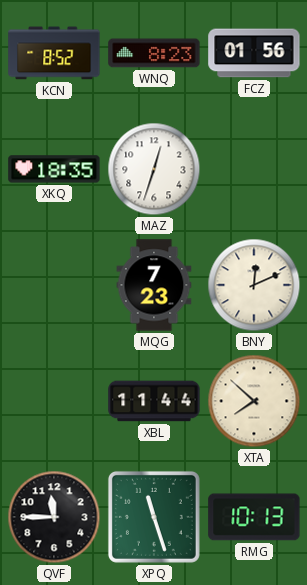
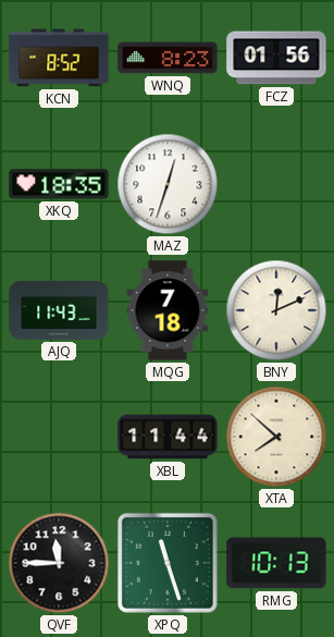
AJQ: none -> 11:43 (59, 310)
MQG: 7:23 -> 7:18 (168, 310)
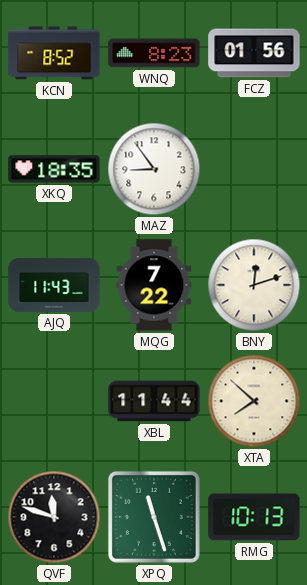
MAZ: 12:33 -> 8:54 (154, 169)
MQG: 7:18 -> 7:22 (154, 285)
BNY: 12:11 -> 12:12 (254, 285)
QVF: 11:45 -> 11:48 (54, 517)
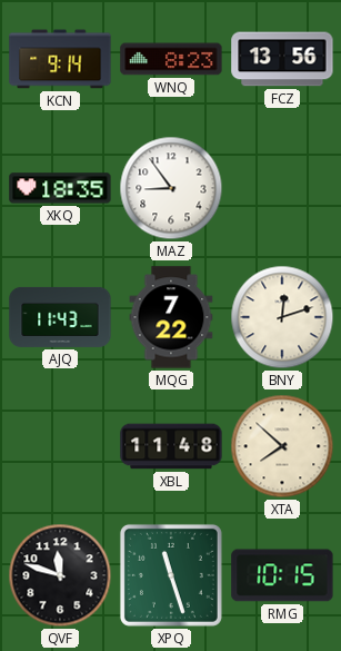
KCN: 8:52 -> 9:14 (60, 59)
FCZ: 01:56 -> 13:56 (282, 59)
XBL: 11:44 -> 11:48 (171, 446)
RMG: 10:13 -> 10:15 (282, 575)
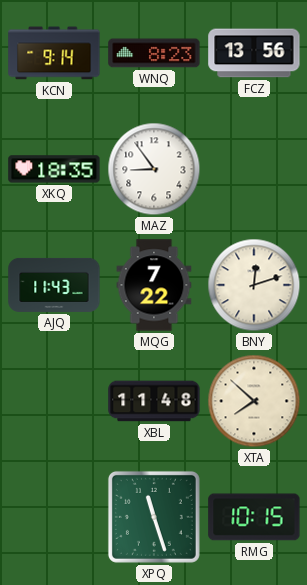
QVF: 11:48 -> none (60, 575)
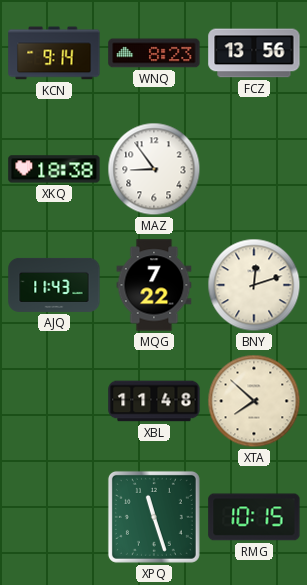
XKQ: 18:35 -> 18:38 (54, 169)
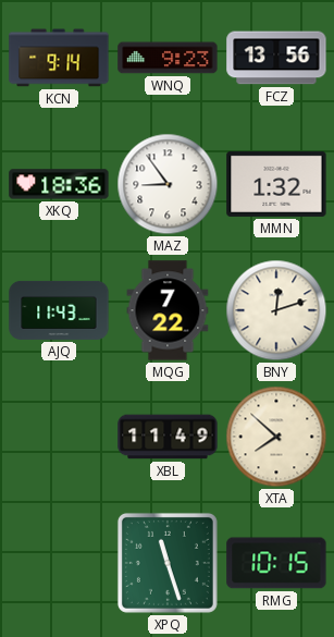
WNQ: 8:23 -> 9:23 (168, 58)
XKQ: 18:38 -> 18:36 (59, 184)
MMN: none -> 1:32 (276, 184)
XBL: 11:48 -> 11:49 (168, 437)
